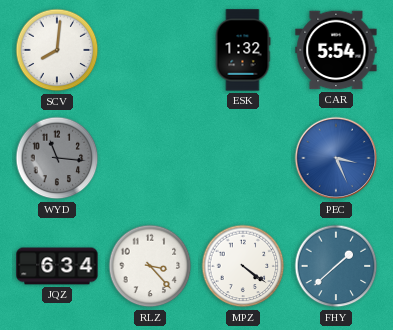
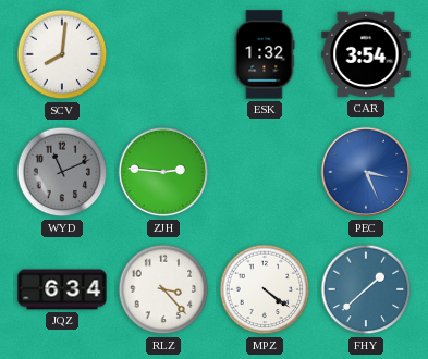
CAR: 5:54 -> 3:54 (366, 54)
WYD: 11:16 -> 11:11 (62, 172)
ZJH: none -> 2:46 (163, 172)
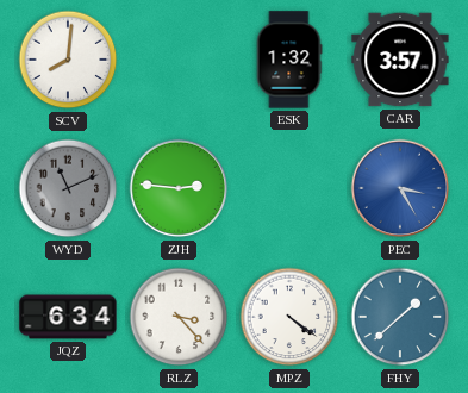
CAR: 3:54 -> 3:57 (400, 60)
PEC: 3:26 -> 3:25 (400, 188)
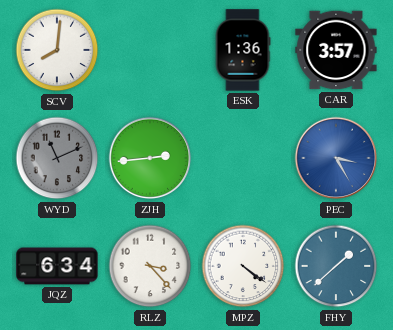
ESK: 1:32 -> 1:36 (243, 50)
ZJH: 2:46 -> 2:44 (150, 158)
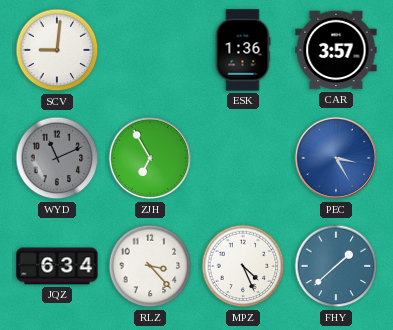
SCV: 8:01 -> 9:01 (57, 50)
ZJH: 2:44 -> 6:55 (150, 158)
MPZ: 4:21 -> 4:26 (243, 266)
